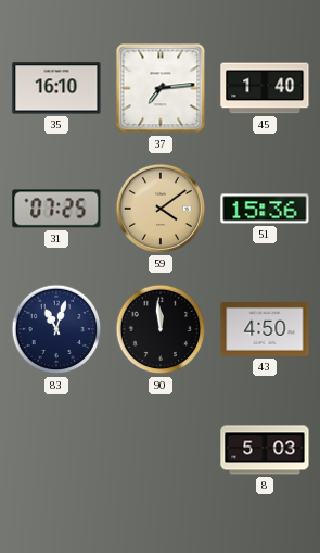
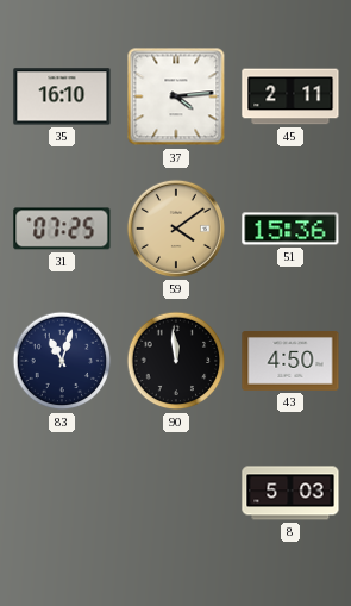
37: 7:14 -> 4:14 (176, 96)
45: 1:40 -> 2:11 (290, 96)
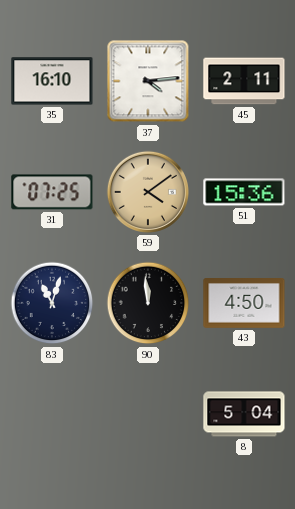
8: 5:03 -> 5:04 (244, 414)
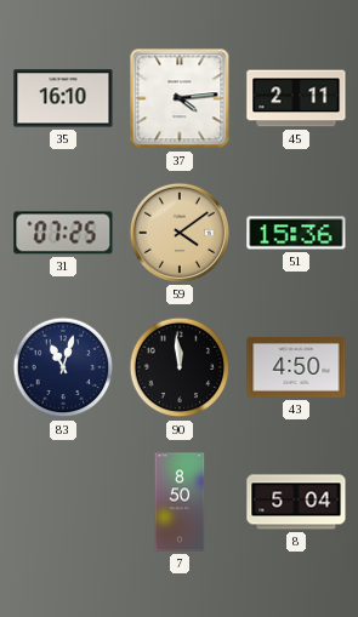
7: none -> 8:50 (180, 502)
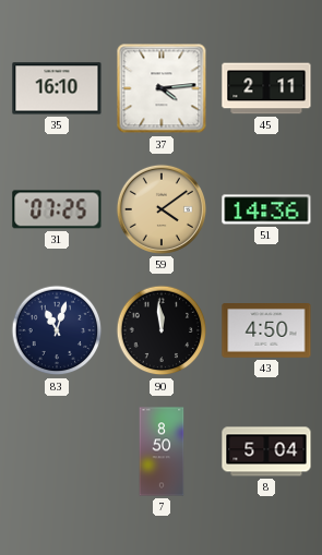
51: 15:36 -> 14:36 (266, 209)
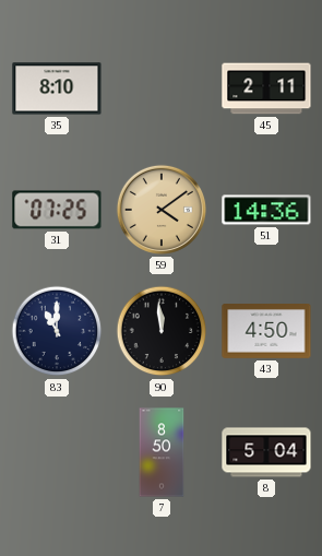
35: 16:10 -> 8:10 (57, 88)
37: 4:14 -> none (162, 88)
83: 11:03 -> 11:00 (57, 331)
